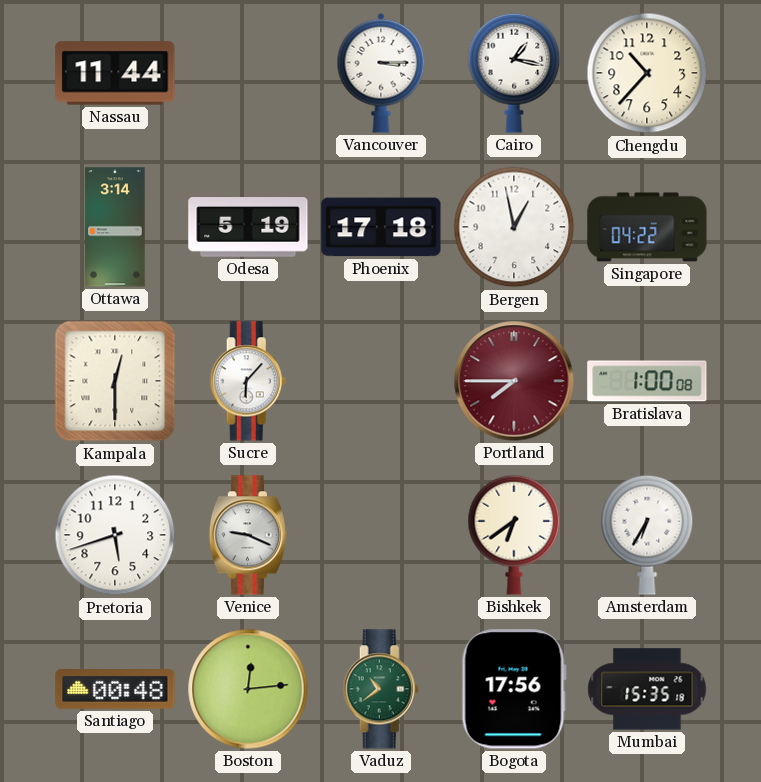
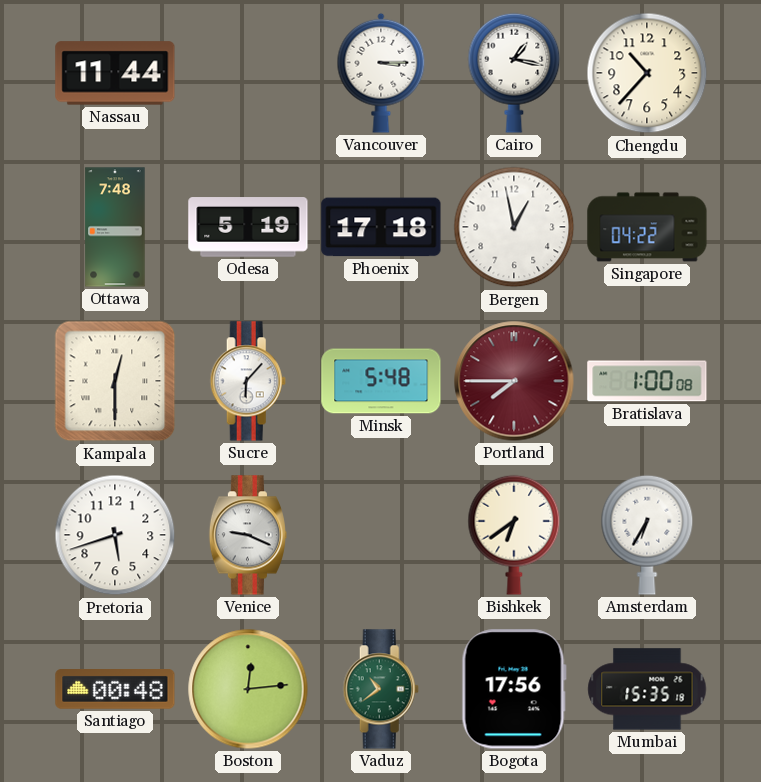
Ottawa: 3:14 -> 7:48 (115, 227)
Minsk: none -> 5:48 (381, 381)
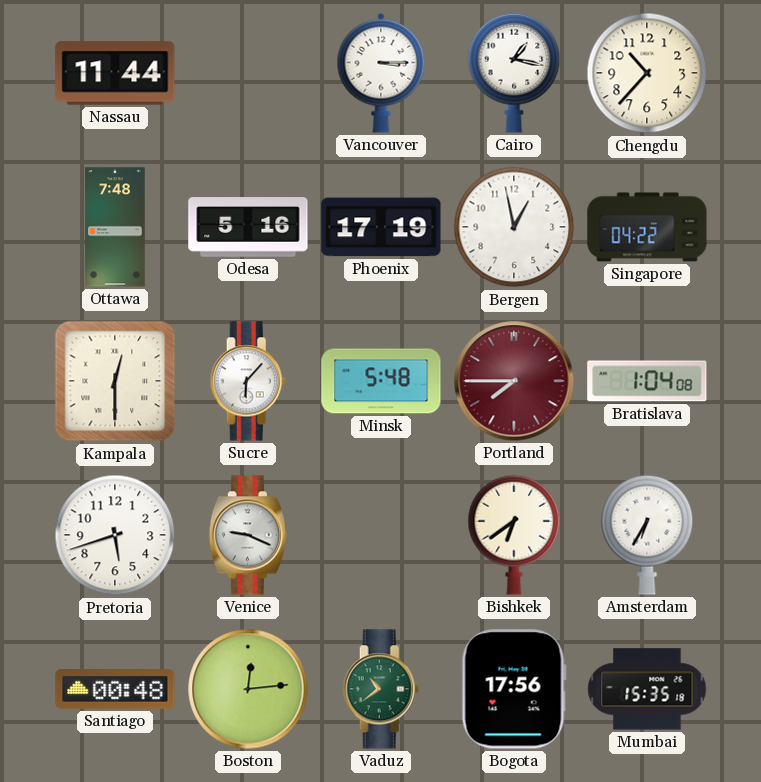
Odesa: 5:19 -> 5:16 (248, 227)
Phoenix: 17:18 -> 17:19 (381, 227)
Bratislava: 1:00 -> 1:04 (647, 381)
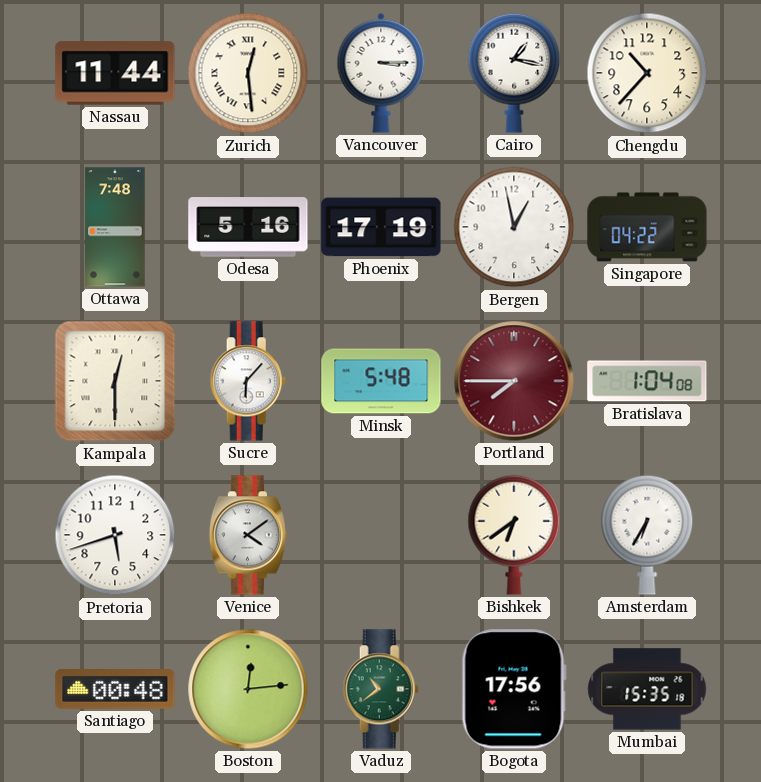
Zurich: none -> 12:29 (248, 73)
Venice: 9:19 -> 4:09 (247, 535)
